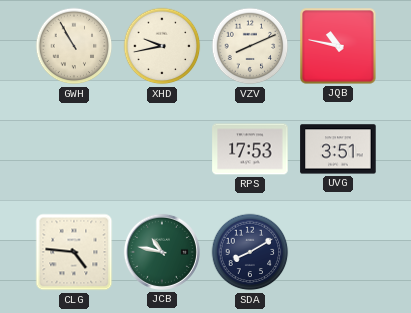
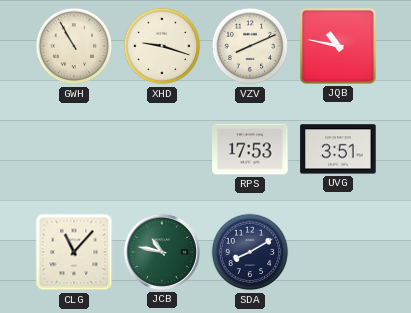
XHD: 9:43 -> 9:18 (162, 46)
CLG: 4:46 -> 11:07 (74, 252)
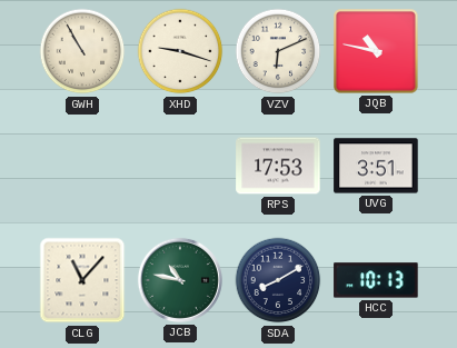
VZV: 8:11 -> 6:11 (278, 51)
HCC: none -> 10:13 (376, 280)
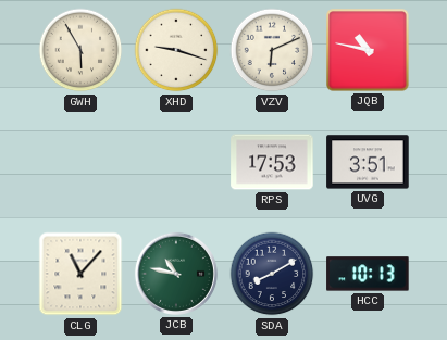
GWH: 10:55 -> 5:55 (80, 50)
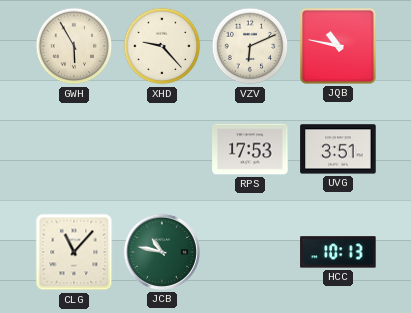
XHD: 9:18 -> 9:23 (162, 46)
SDA: 8:10 -> none (272, 274)
